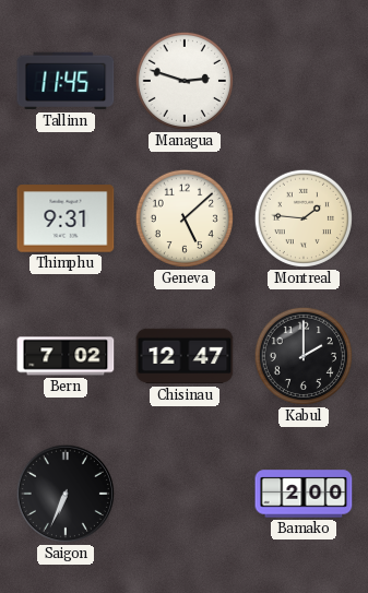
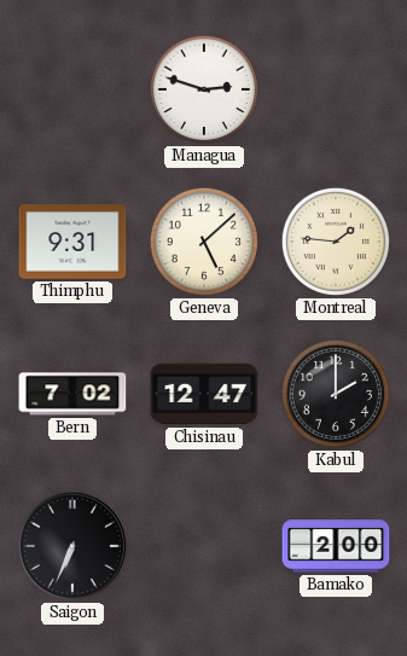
Tallinn: 11:45 -> none (66, 81)
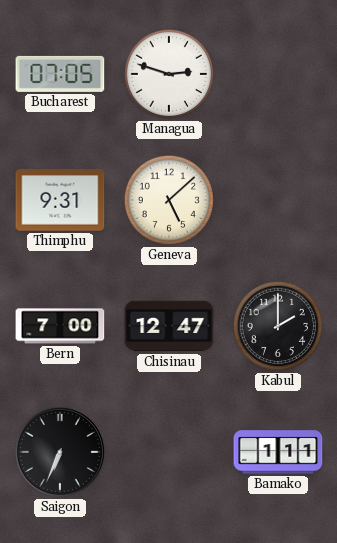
Bucharest: none -> 07:05 (60, 74)
Montreal: 1:46 -> none (336, 242)
Bern: 7:02 -> 7:00 (60, 326)
Bamako: 2:00 -> 1:11 (278, 452)
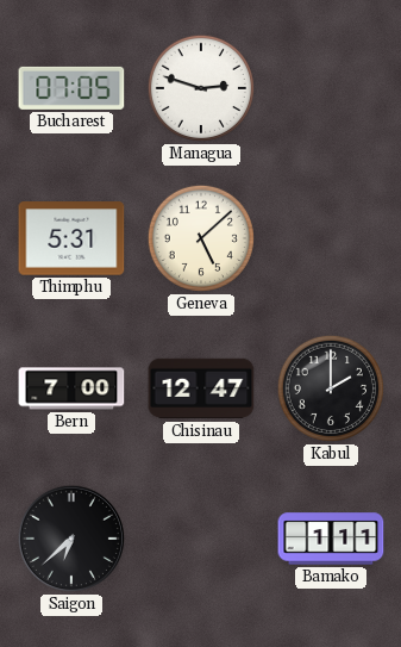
Thimphu: 9:31 -> 5:31 (71, 238)
Saigon: 6:34 -> 6:38 (71, 539)
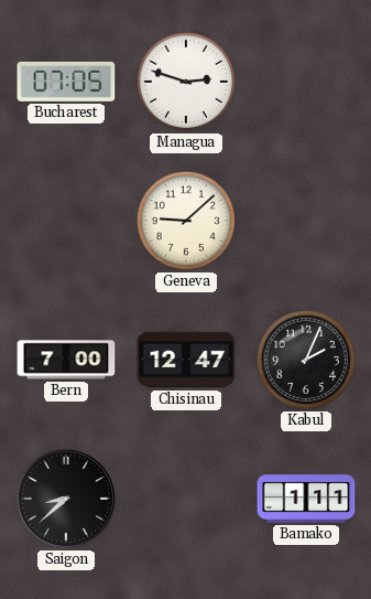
Thimphu: 5:31 -> none (71, 238)
Geneva: 5:08 -> 9:08 (186, 221)
Kabul: 2:00 -> 2:04 (306, 360)
Saigon: 6:38 -> 8:38 (66, 499)
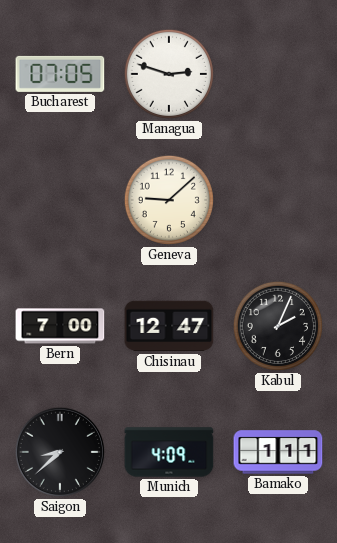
Munich: none -> 4:09 (169, 452)
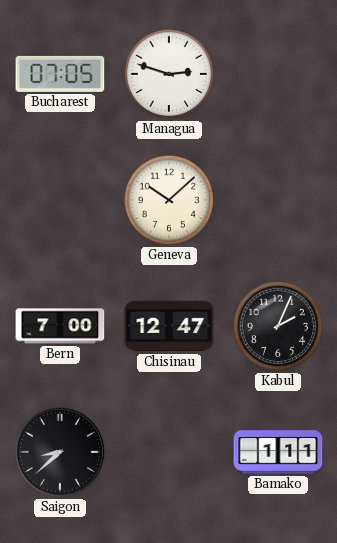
Geneva: 9:08 -> 10:08 (169, 200)
Munich: 4:09 -> none (169, 452)
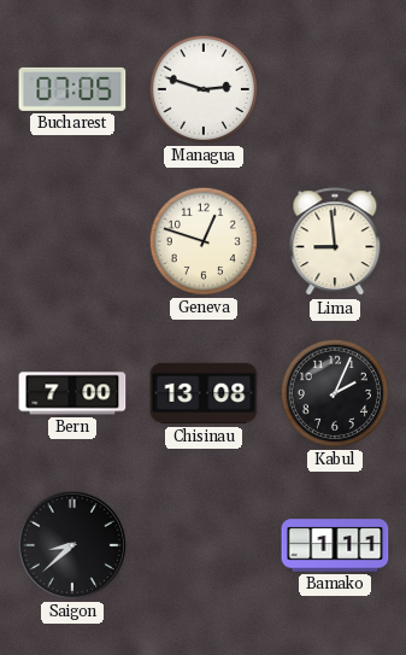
Geneva: 10:08 -> 12:48 (204, 241)
Lima: none -> 8:59 (335, 242)
Chisinau: 12:47 -> 13:08 (204, 393)
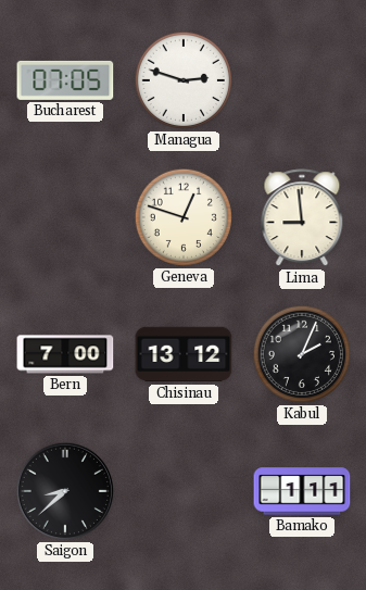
Chisinau: 13:08 -> 13:12 (184, 354)
